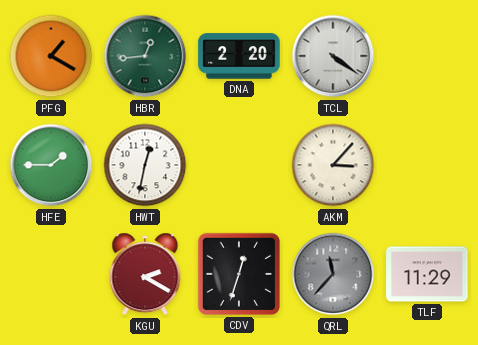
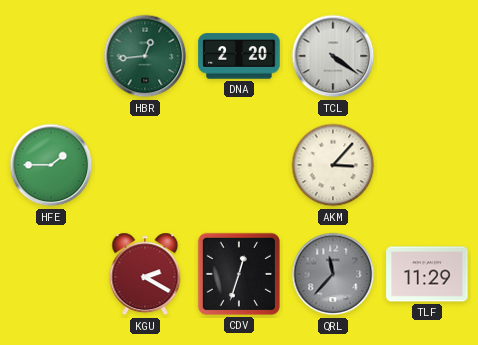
PFG: 1:20 -> none (51, 56)
HWT: 12:32 -> none (145, 165)
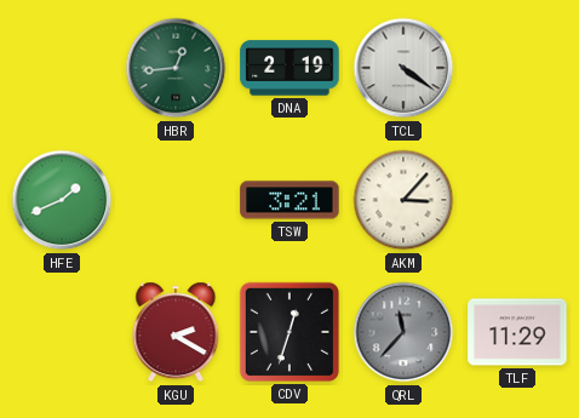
DNA: 2:20 -> 2:19 (289, 68)
HFE: 1:45 -> 1:41 (62, 200)
TSW: none -> 3:21 (289, 200)
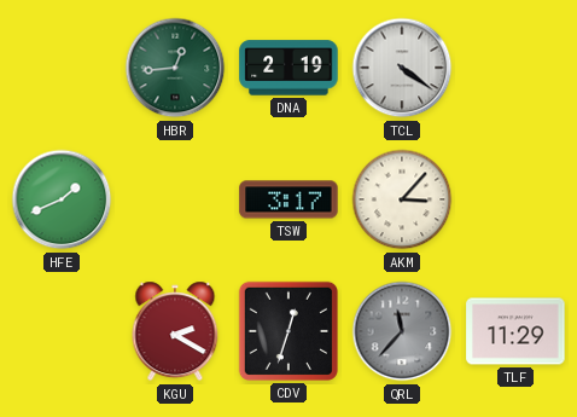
TSW: 3:21 -> 3:17 (288, 199)
